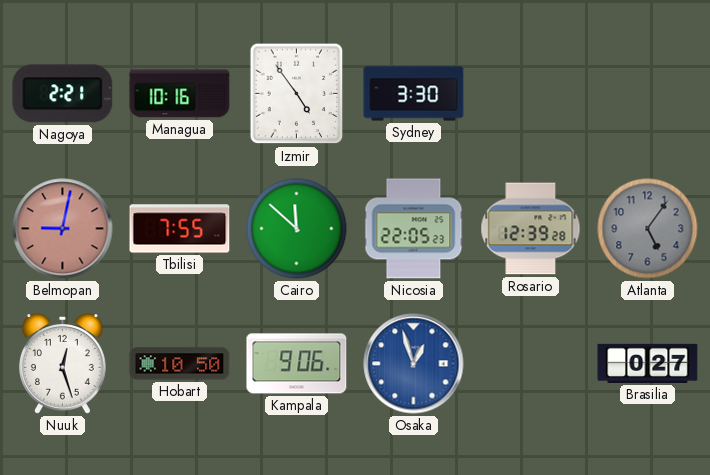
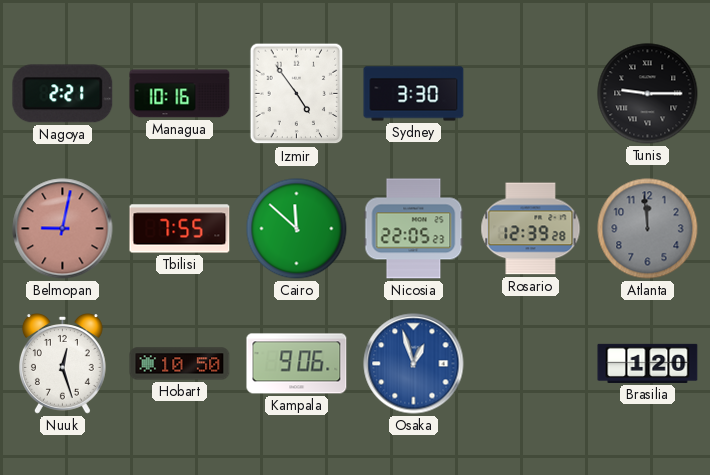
Tunis: none -> 9:15 (648, 94)
Atlanta: 5:06 -> 11:59 (648, 229)
Brasilia: 0:27 -> 1:20 (648, 363)
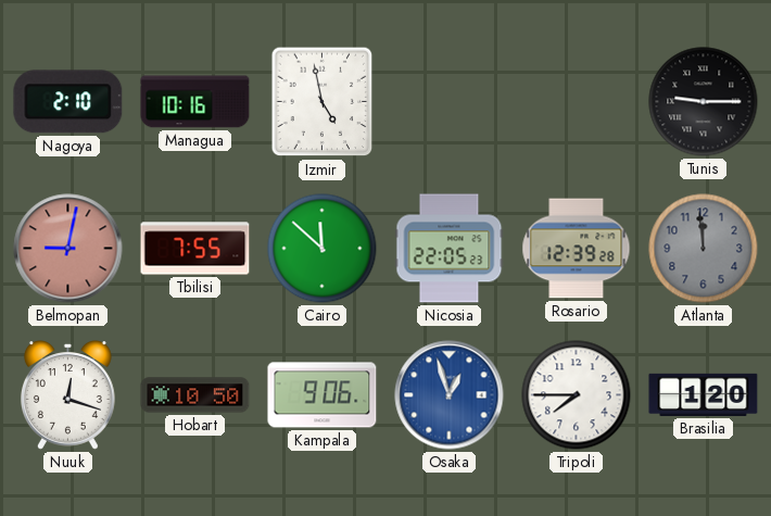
Nagoya: 2:21 -> 2:10 (68, 102)
Izmir: 4:54 -> 4:58 (323, 102)
Sydney: 3:30 -> none (414, 94)
Nuuk: 12:27 -> 12:18 (67, 395)
Tripoli: none -> 7:45 (577, 395)
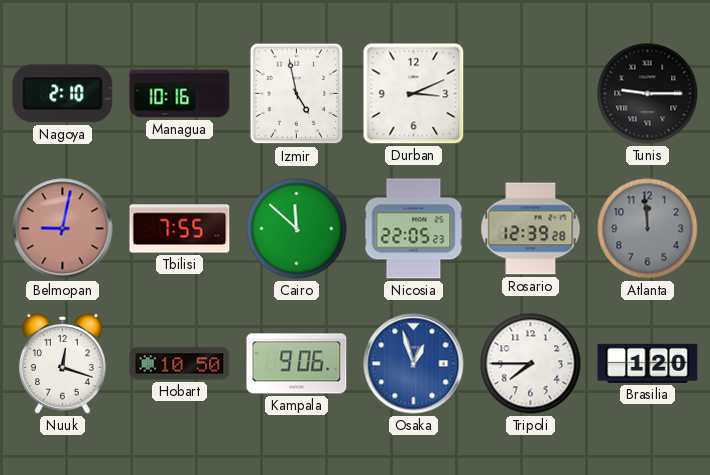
Durban: none -> 3:11 (414, 94)
